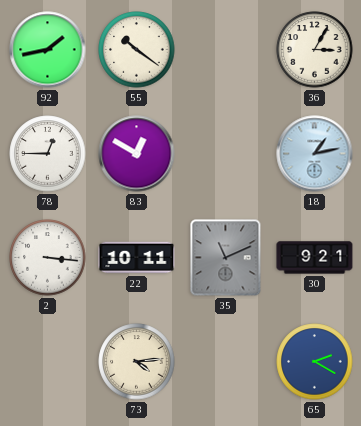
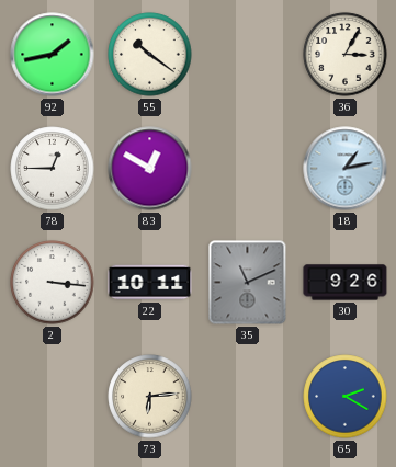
30: 9:21 -> 9:26 (346, 283)
73: 4:14 -> 6:14 (150, 397)
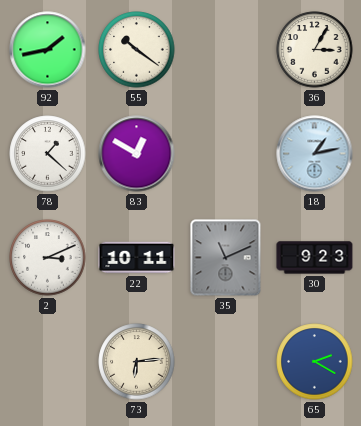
78: 12:45 -> 1:22 (48, 154)
2: 3:16 -> 3:11 (48, 258)
30: 9:26 -> 9:23 (315, 258)
